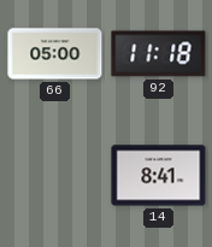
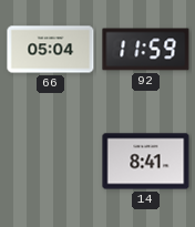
66: 05:00 -> 05:04 (51, 50)
92: 11:18 -> 11:59 (146, 50)
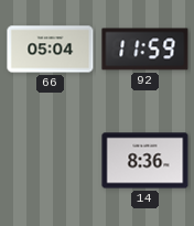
14: 8:41 -> 8:36 (145, 161)
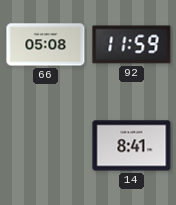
66: 05:04 -> 05:08 (46, 45)
14: 8:36 -> 8:41 (132, 146)
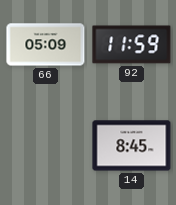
66: 05:08 -> 05:09 (46, 45)
14: 8:41 -> 8:45 (132, 146)
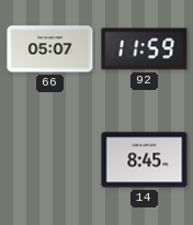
66: 05:09 -> 05:07 (50, 49)
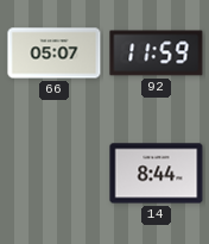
14: 8:45 -> 8:44 (157, 174)
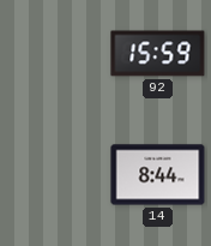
66: 05:07 -> none (55, 54)
92: 11:59 -> 15:59 (158, 54)
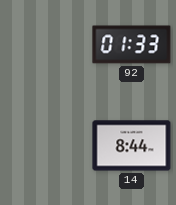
92: 15:59 -> 01:33 (132, 45)
